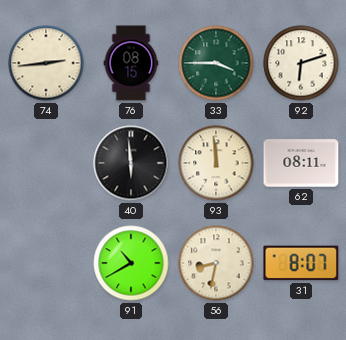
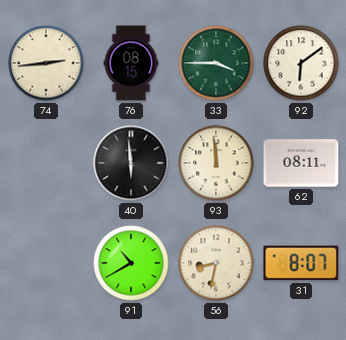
92: 6:12 -> 6:09 (301, 63)
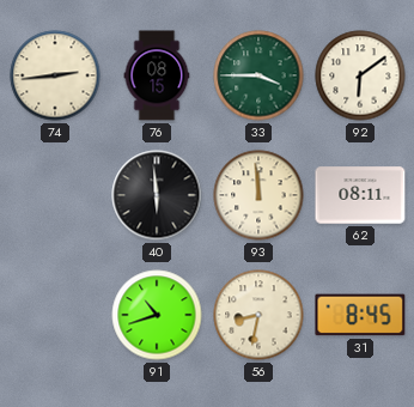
91: 10:40 -> 10:42 (157, 315)
31: 8:07 -> 8:45 (360, 315)
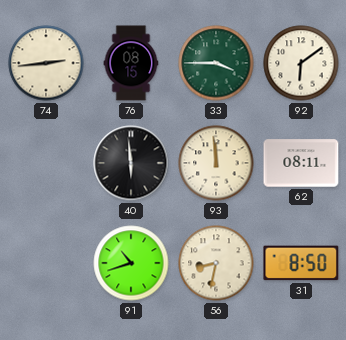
31: 8:45 -> 8:50 (301, 263)
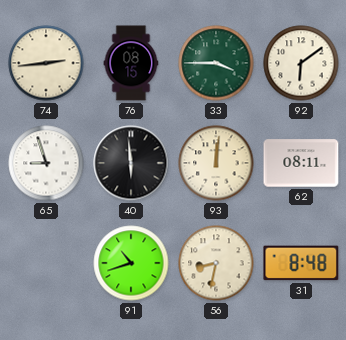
65: none -> 8:57 (46, 163)
93: 11:59 -> 12:01 (216, 163)
31: 8:50 -> 8:48 (301, 263)
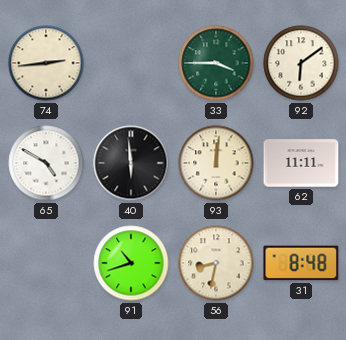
76: 08:15 -> none (131, 63)
65: 8:57 -> 4:50 (46, 163)
62: 08:11 -> 11:11 (301, 163)
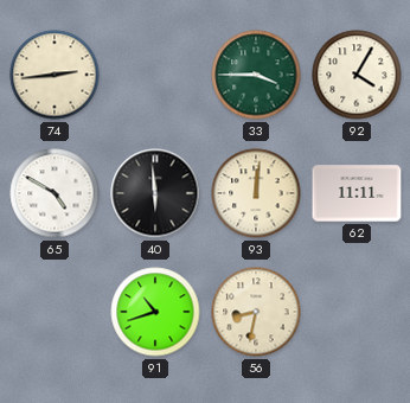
92: 6:09 -> 4:05 (357, 75)
31: 8:48 -> none (301, 263)
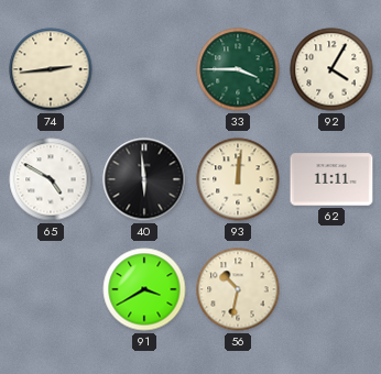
91: 10:42 -> 3:40 (144, 289)
56: 8:32 -> 10:32 (238, 289)
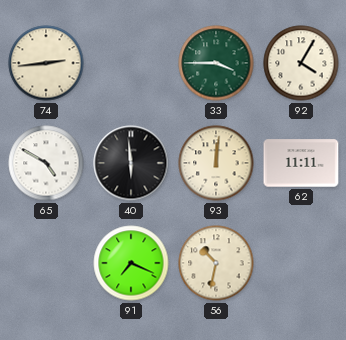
91: 3:40 -> 7:19 (131, 263)
